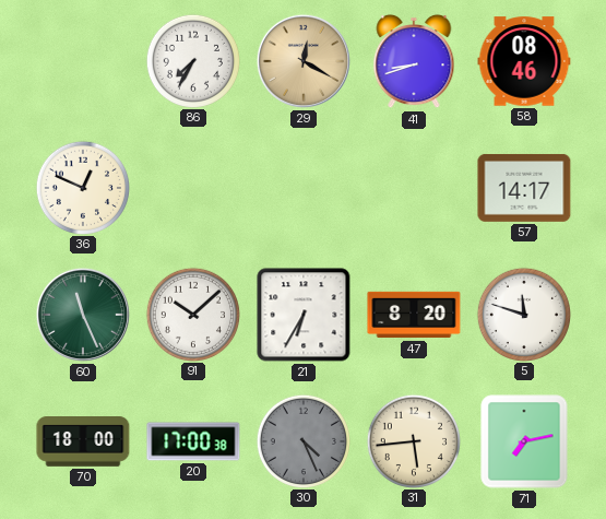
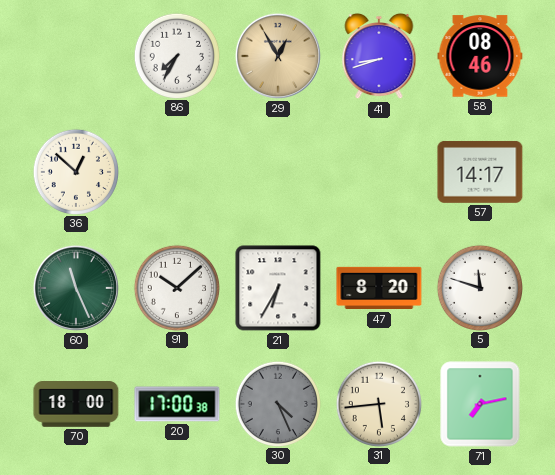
29: 12:20 -> 12:55 (278, 56)
36: 12:49 -> 12:52 (75, 171)
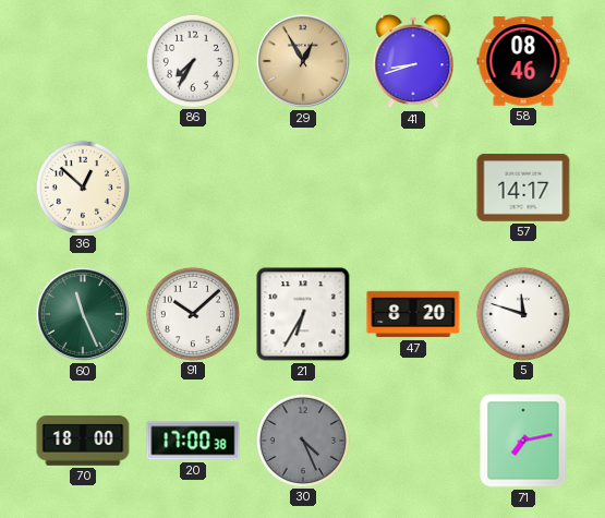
31: 5:44 -> none (378, 403)
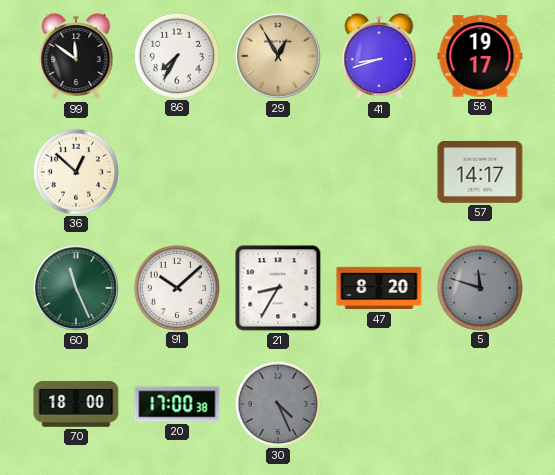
99: none -> 11:51 (76, 56)
58: 08:46 -> 19:17 (480, 56)
21: 6:35 -> 8:35 (278, 288)
5 dial: white -> grey (479, 287)
71: 7:13 -> none (523, 441)
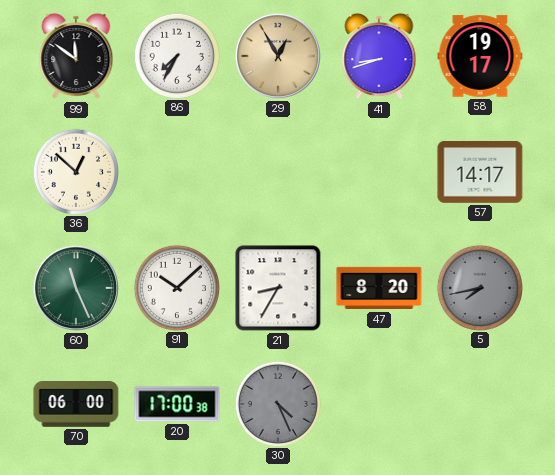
5: 11:48 -> 7:43 (479, 287)
70: 18:00 -> 06:00 (76, 405)
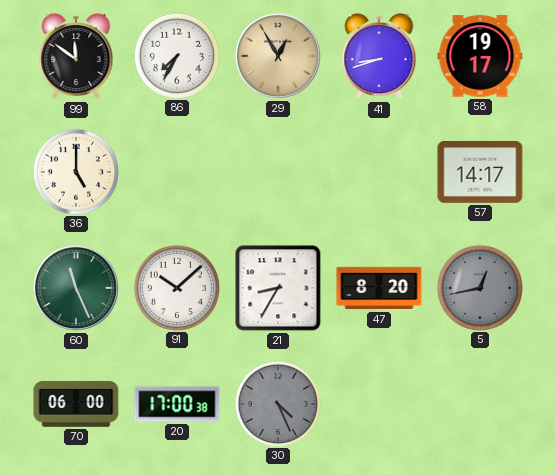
36: 12:52 -> 5:00 (75, 171)
5: 7:43 -> 12:43 (479, 287)
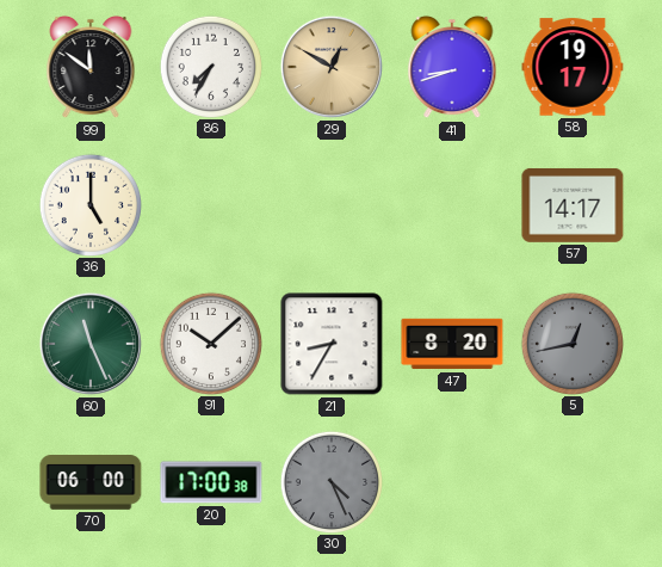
29: 12:55 -> 12:50 (332, 67)
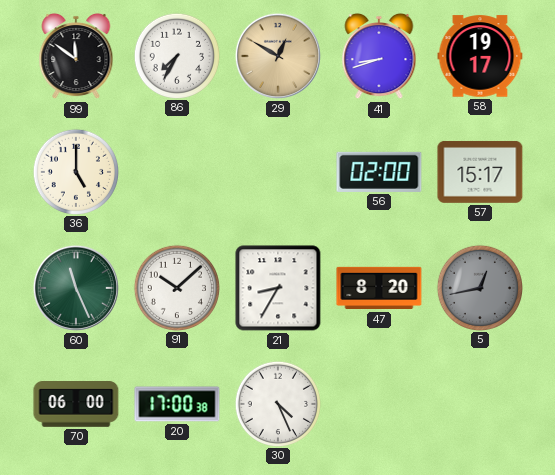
56: none -> 02:00 (379, 172)
57: 14:17 -> 15:17 (480, 172)
30 dial: grey -> white (277, 403)
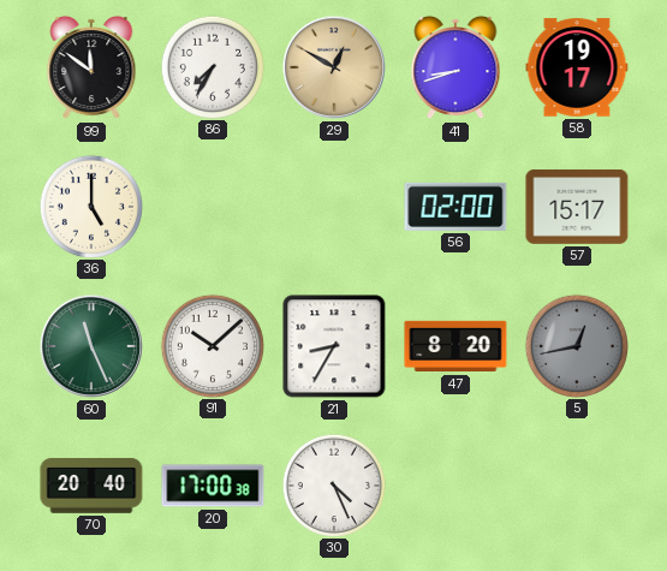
70: 06:00 -> 20:40 (91, 487)
